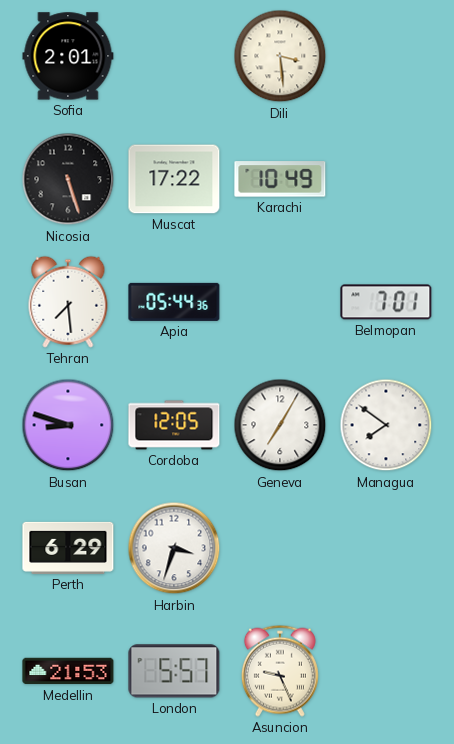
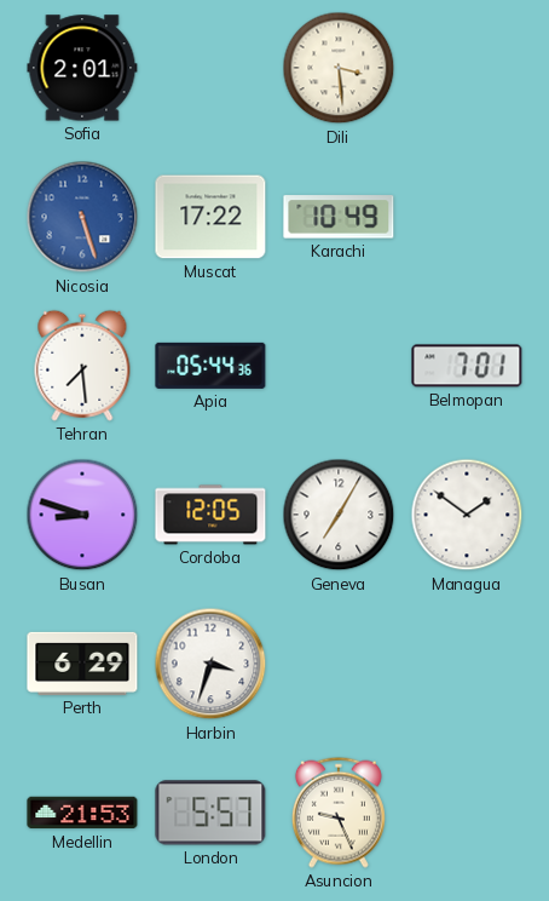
Nicosia dial: black -> blue (82, 217)
Managua: 7:51 -> 1:51 (467, 515)
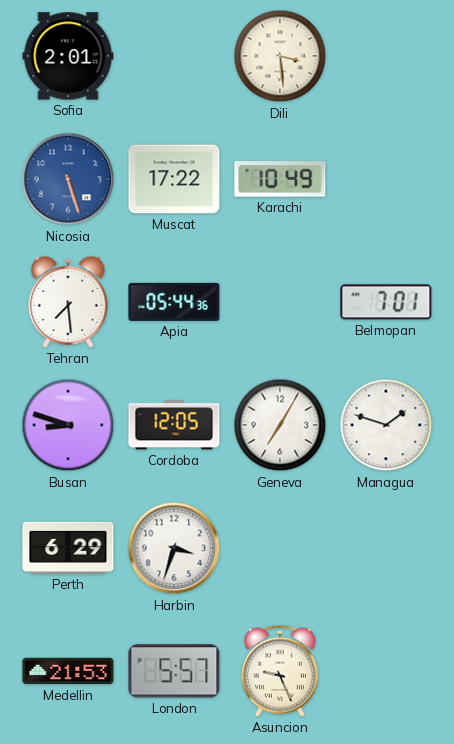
Managua: 1:51 -> 1:48 (386, 425)
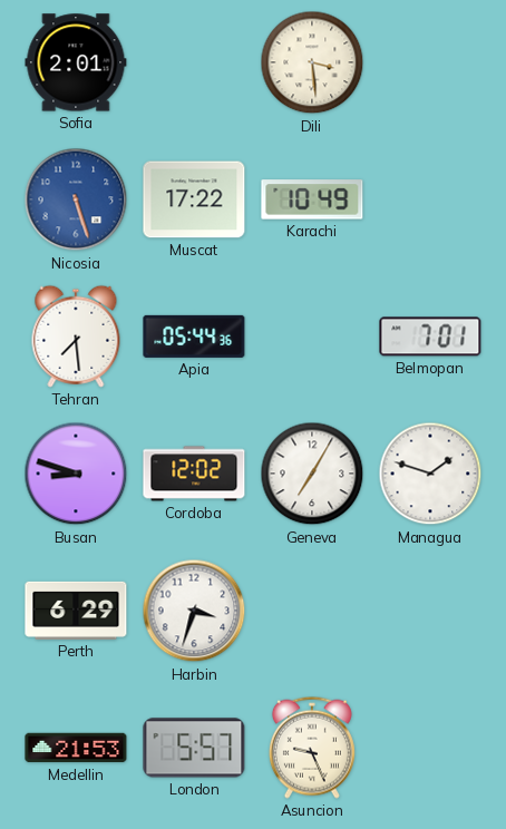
Cordoba: 12:05 -> 12:02 (194, 474)
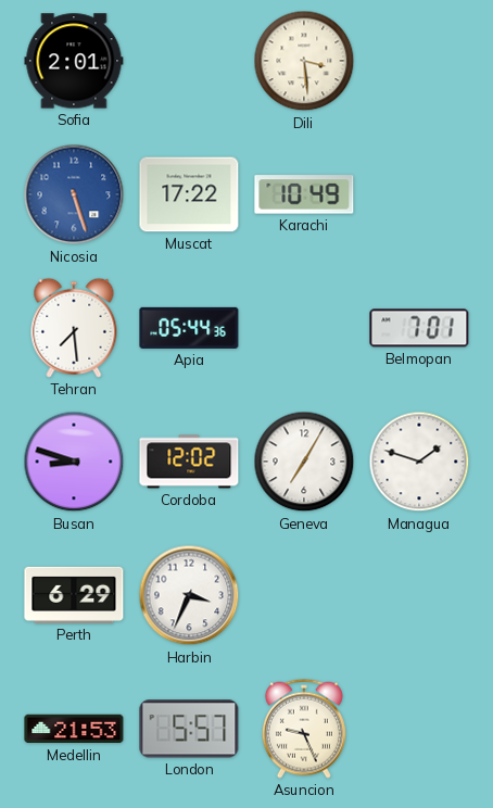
Harbin: 3:33 -> 3:34 (189, 595)
